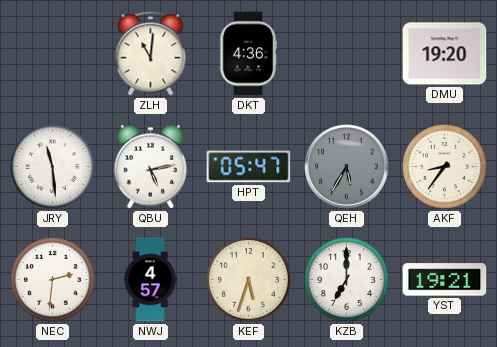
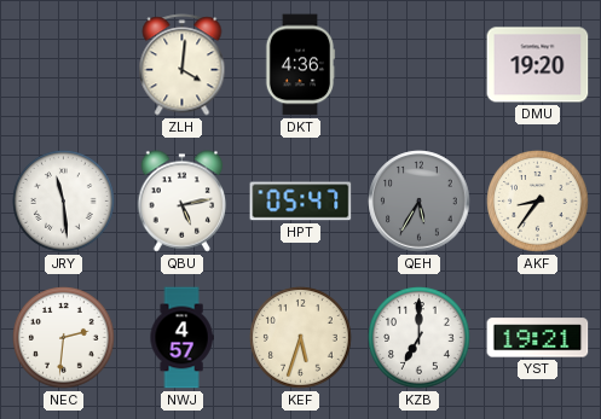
ZLH: 11:01 -> 4:01 (183, 65)
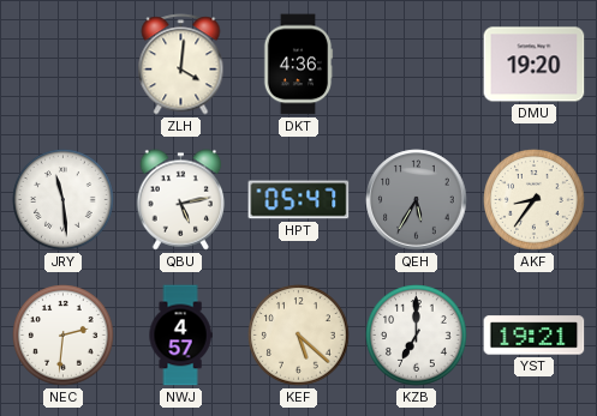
KEF: 5:33 -> 5:22 (299, 336)
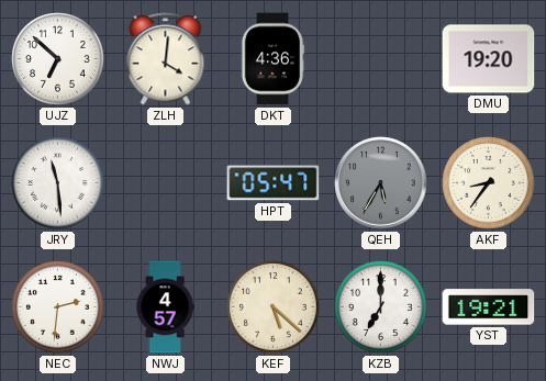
UJZ: none -> 6:52 (58, 59)
QBU: 5:13 -> none (181, 200)
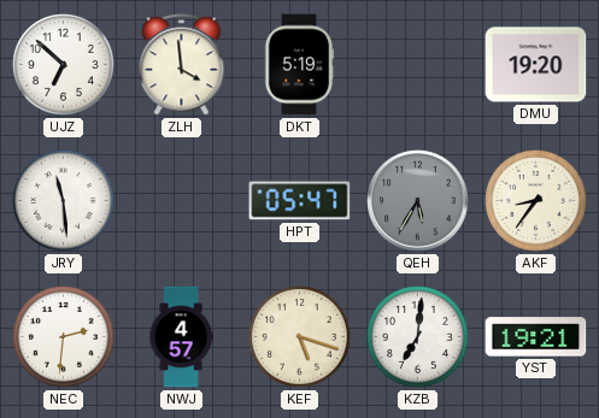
ZLH: 4:01 -> 3:59 (182, 65)
DKT: 4:36 -> 5:19 (299, 65)
KEF: 5:22 -> 5:18 (300, 337)
KZB: 7:00 -> 7:01 (418, 337)
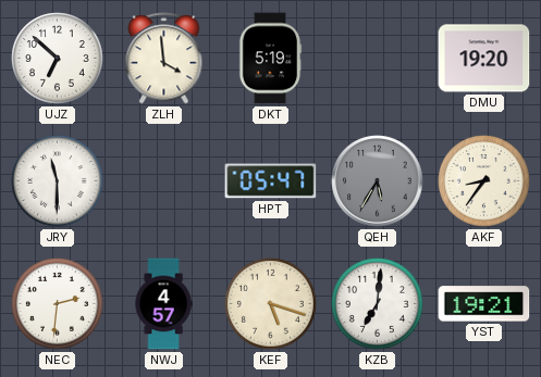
JRY: 11:29 -> 11:30 (58, 181)
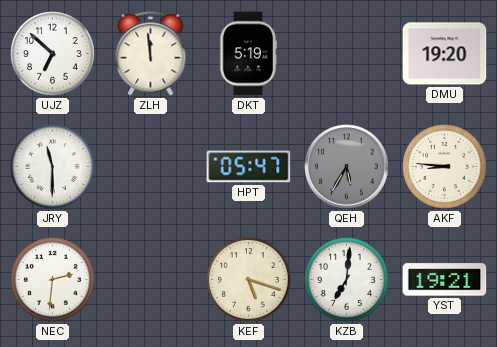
ZLH: 3:59 -> 11:59 (151, 54)
AKF: 8:36 -> 8:46 (445, 167)
NWJ: 4:57 -> none (163, 304)
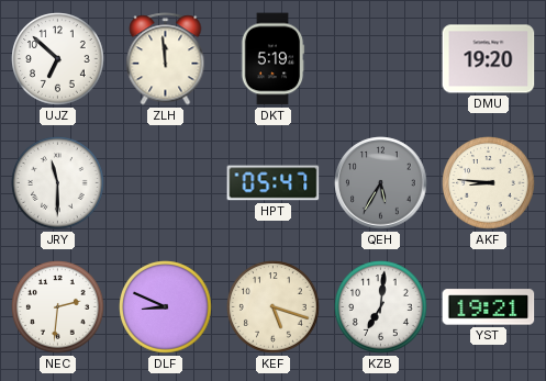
DLF: none -> 8:49 (166, 307)
